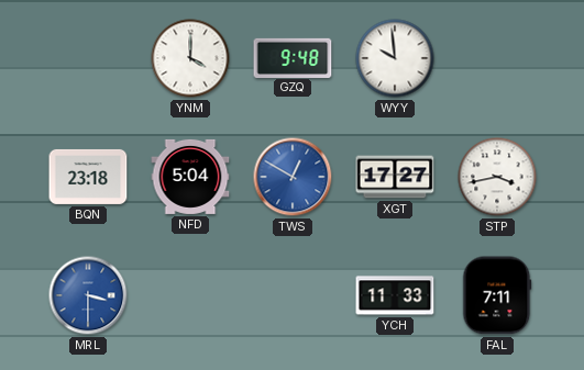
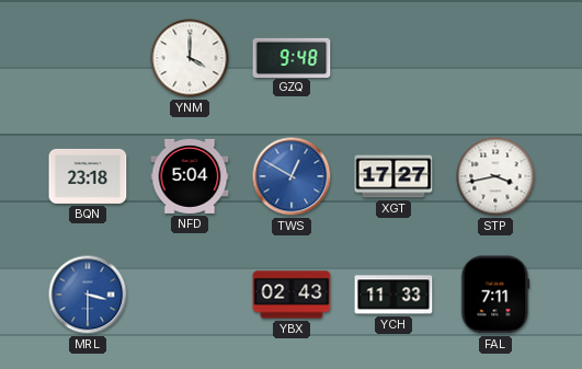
WYY: 9:59 -> none (395, 58)
YBX: none -> 02:43 (292, 295)
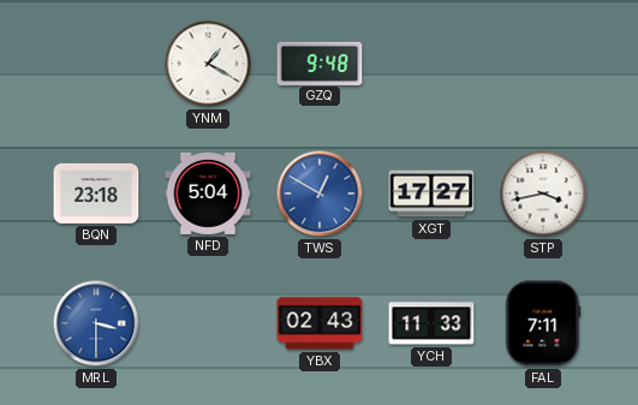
YNM: 4:00 -> 1:20 (208, 64)
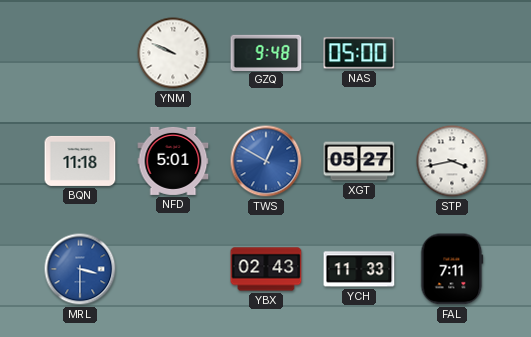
YNM: 1:20 -> 9:49 (173, 53)
NAS: none -> 05:00 (359, 53)
BQN: 23:18 -> 11:18 (80, 161)
NFD: 5:04 -> 5:01 (173, 161)
XGT: 17:27 -> 05:27 (359, 161)
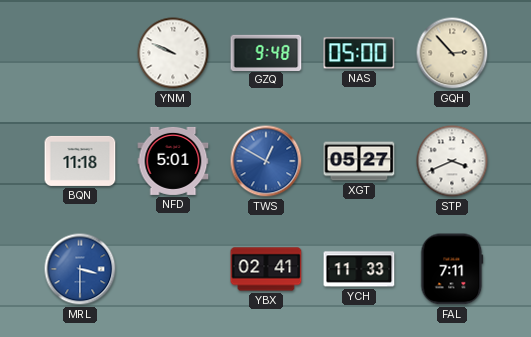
GQH: none -> 2:53 (452, 53)
STP: 3:43 -> 3:41 (452, 161)
YBX: 02:43 -> 02:41 (266, 269)
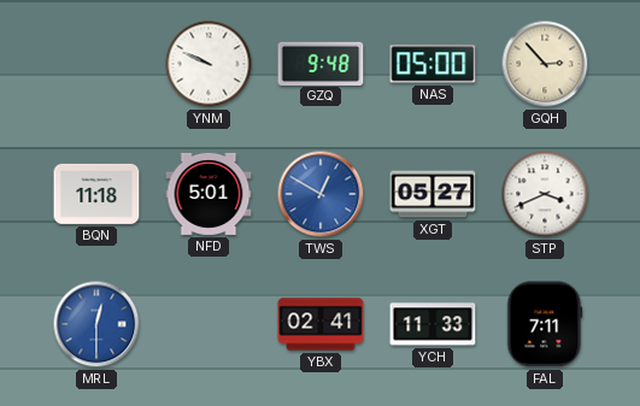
MRL: 3:30 -> 12:30 (96, 324)
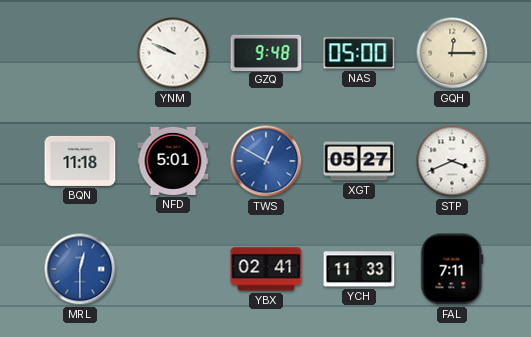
GQH: 2:53 -> 12:15 (452, 53)
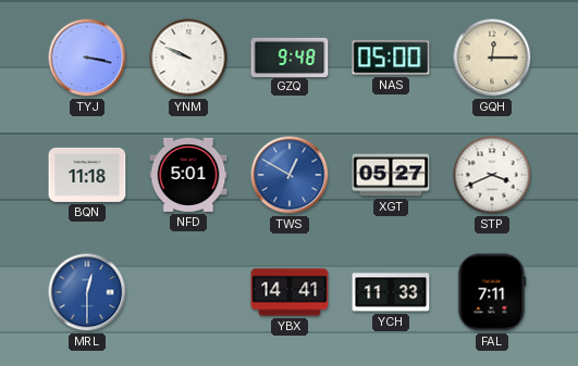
TYJ: none -> 3:17 (87, 58)
YBX: 02:41 -> 14:41 (290, 292)
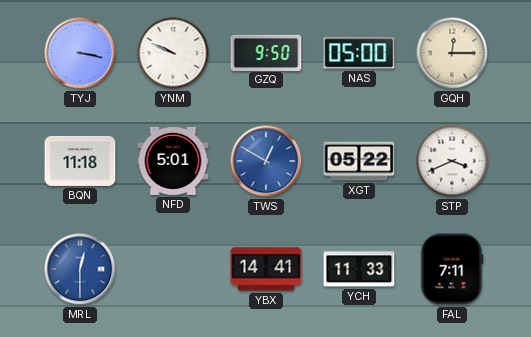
GZQ: 9:48 -> 9:50 (266, 52)
XGT: 05:27 -> 05:22 (359, 161)
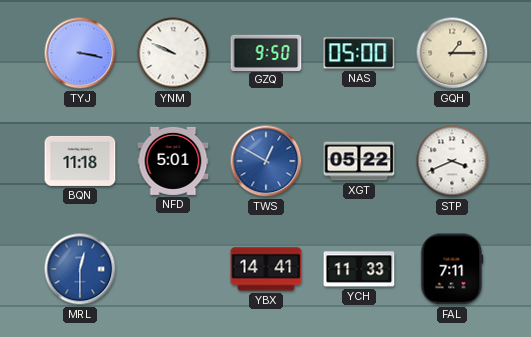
GQH: 12:15 -> 1:15 (452, 53)
